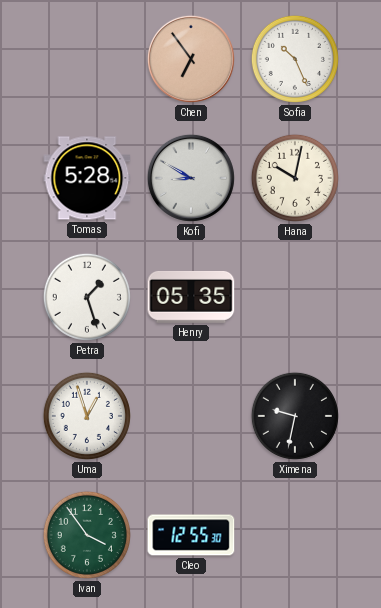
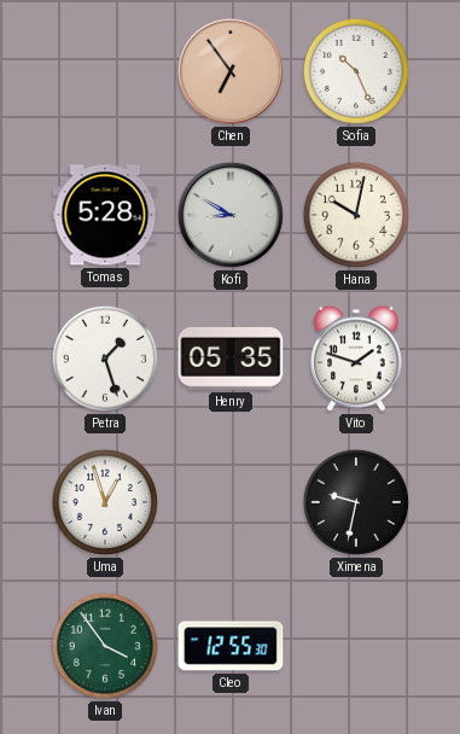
Vito: none -> 1:48 (356, 359)
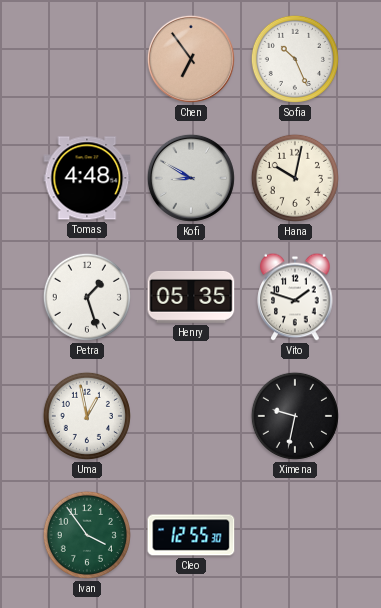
Tomas: 5:28 -> 4:48 (87, 178)
Uma: 12:57 -> 12:58 (87, 416)
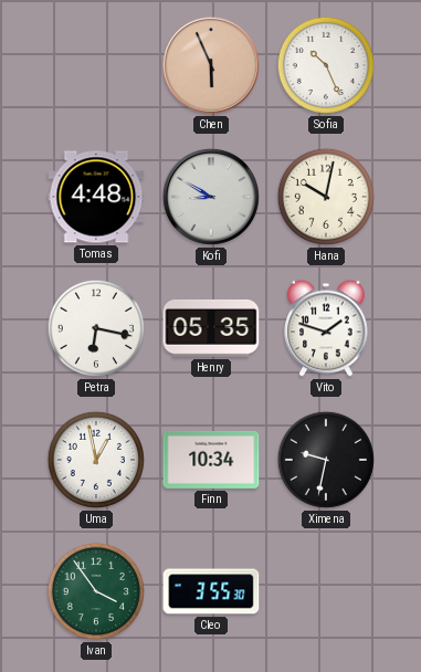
Chen: 6:54 -> 5:56 (211, 65)
Petra: 1:27 -> 6:17 (96, 328)
Finn: none -> 10:34 (211, 460)
Cleo: 12:55 -> 3:55 (211, 591)
